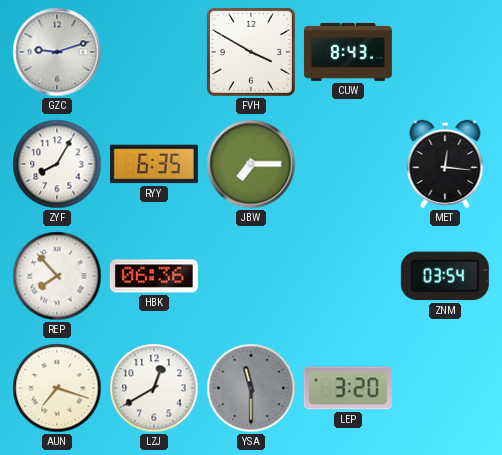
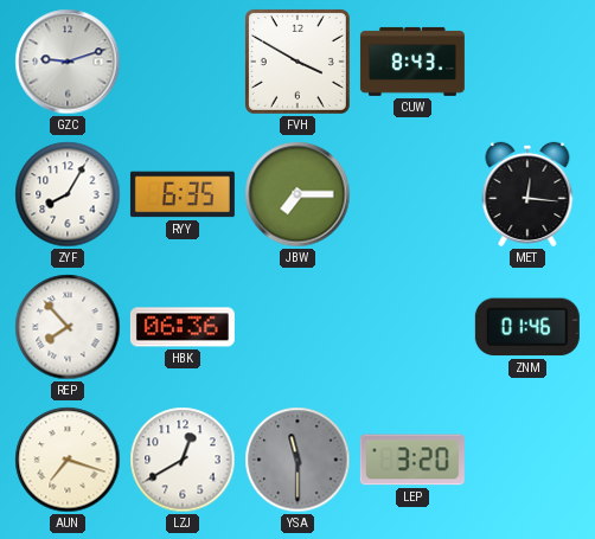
ZNM: 03:54 -> 01:46 (527, 327)
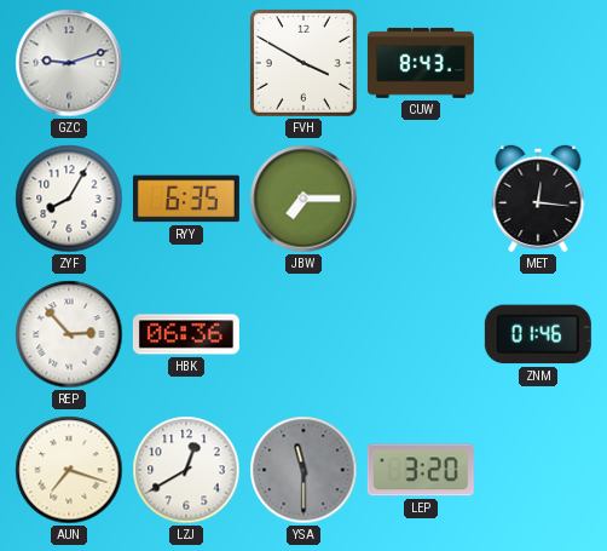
REP: 7:53 -> 2:53 (69, 334)
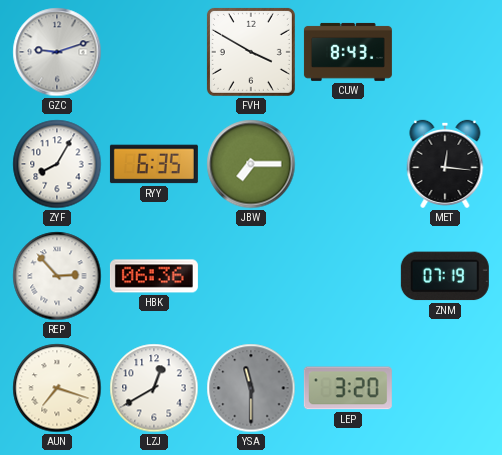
ZNM: 01:46 -> 07:19 (445, 276)
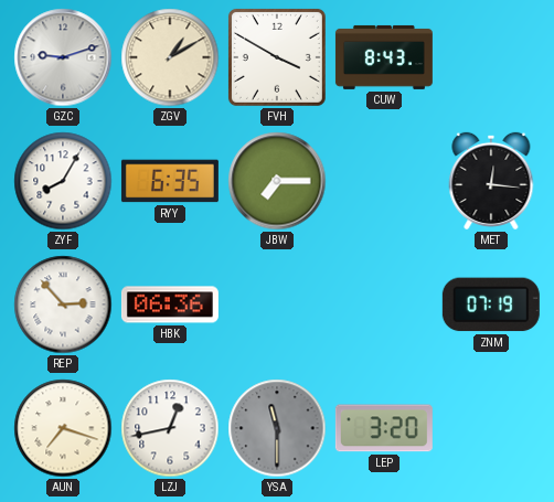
ZGV: none -> 1:10 (170, 57)
LZJ: 12:40 -> 12:43 (170, 428)
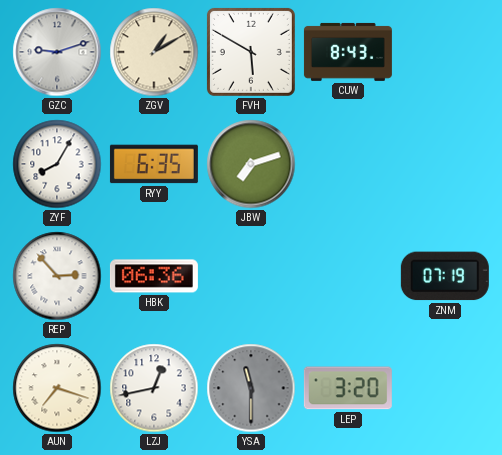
FVH: 3:50 -> 5:50 (251, 52)
JBW: 7:15 -> 7:12 (251, 164)
MET: 12:16 -> none (491, 181)
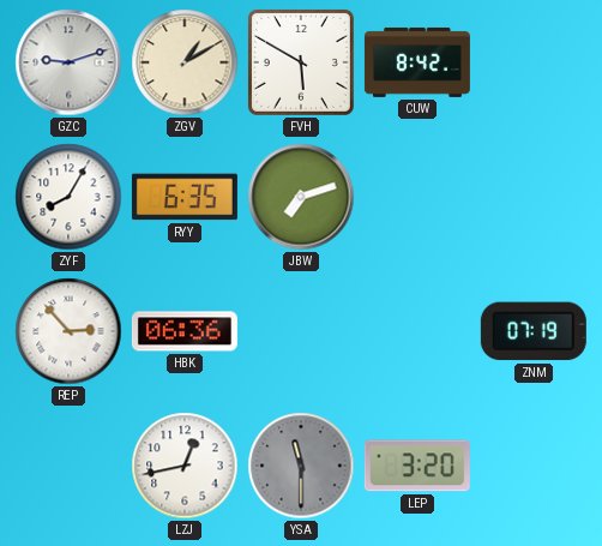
CUW: 8:43 -> 8:42 (417, 62)
AUN: 7:18 -> none (57, 388)
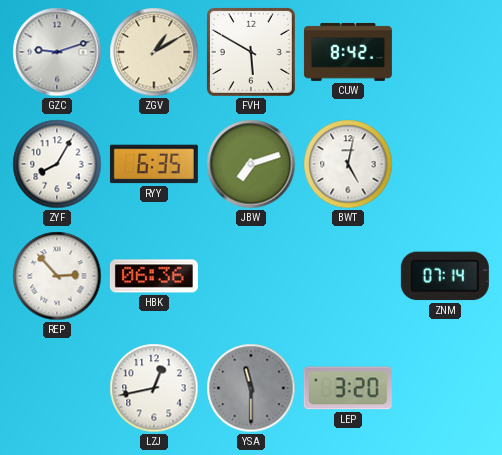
BWT: none -> 5:02 (348, 164)
ZNM: 07:19 -> 07:14 (445, 276)
